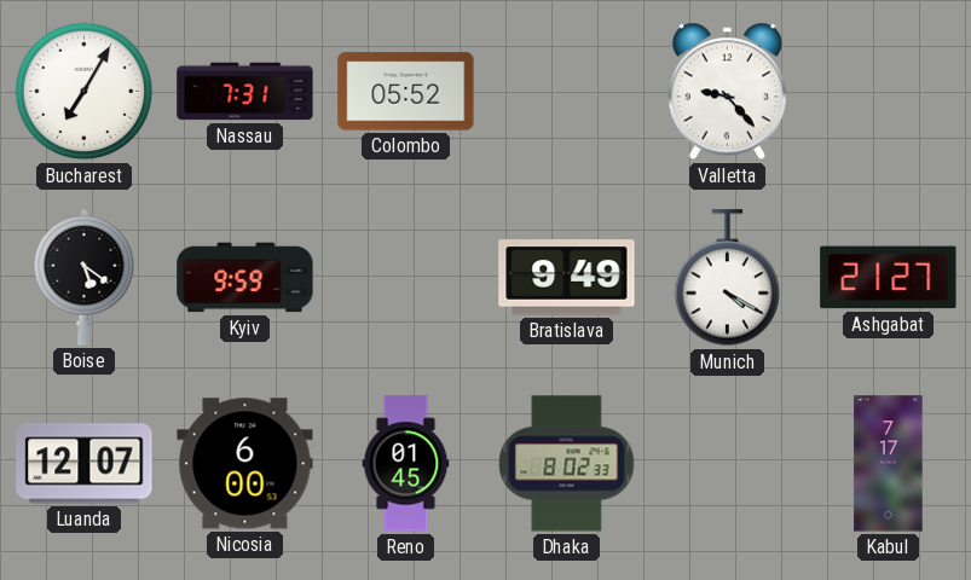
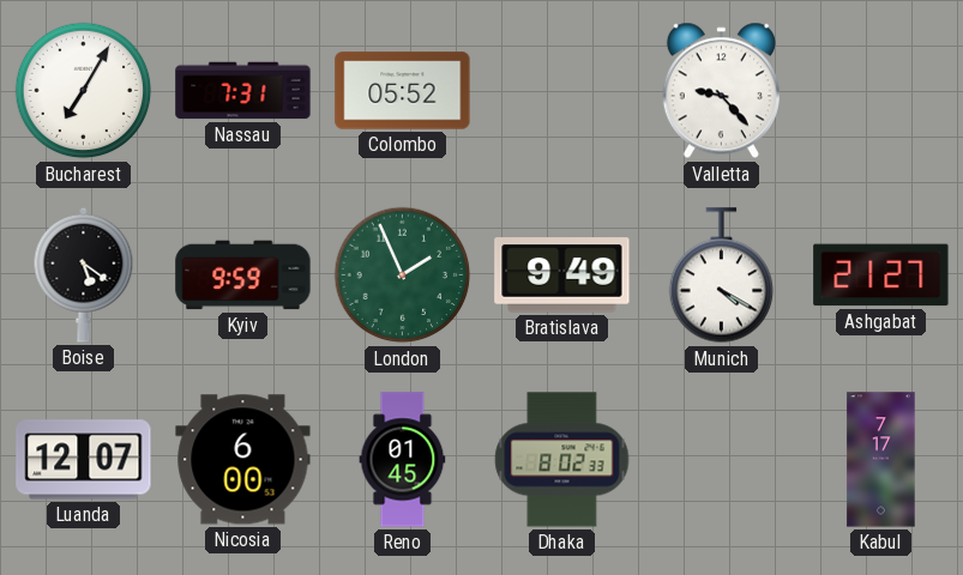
London: none -> 1:56 (403, 276)
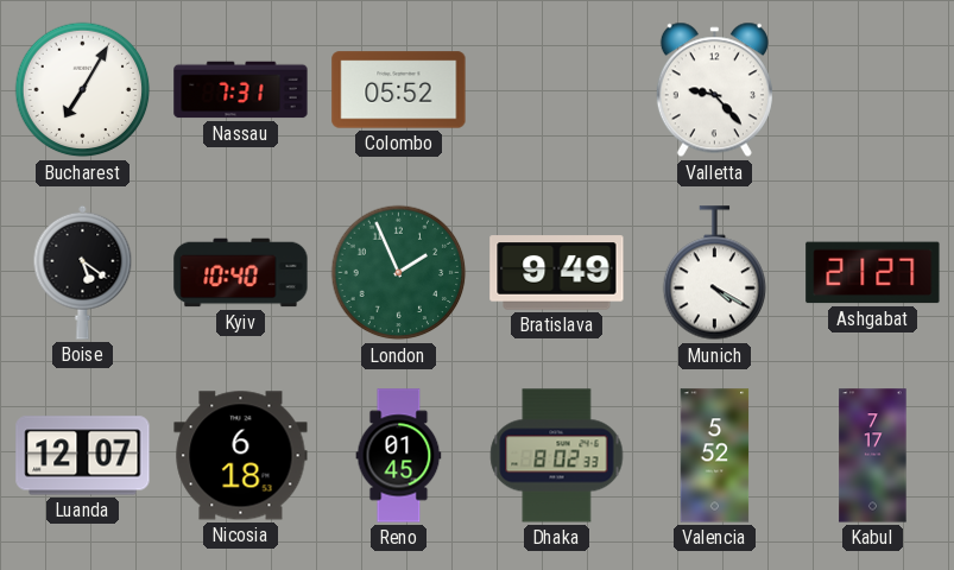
Kyiv: 9:59 -> 10:40 (241, 273)
Nicosia: 6:00 -> 6:18 (241, 456)
Valencia: none -> 5:52 (715, 456)
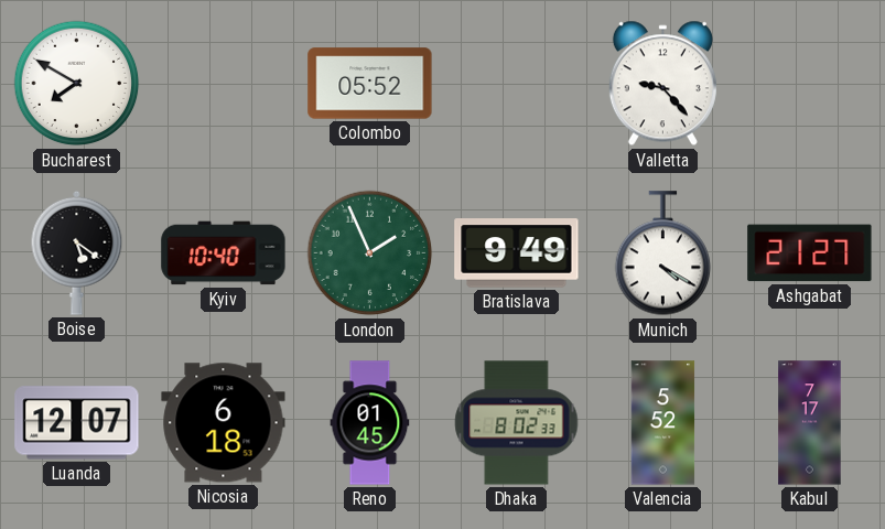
Bucharest: 7:05 -> 7:50 (77, 84)
Nassau: 7:31 -> none (241, 90)
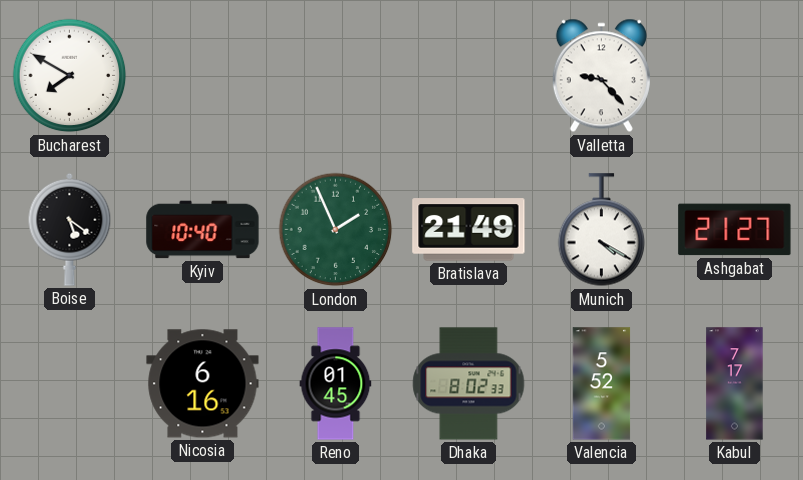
Colombo: 05:52 -> none (370, 84)
Bratislava: 9:49 -> 21:49 (469, 230)
Luanda: 12:07 -> none (77, 423)
Nicosia: 6:18 -> 6:16 (203, 384)
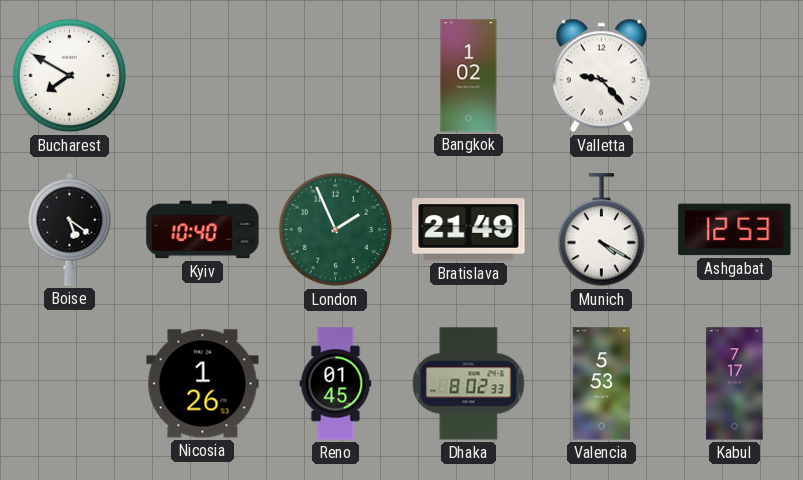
Bangkok: none -> 1:02 (469, 76)
Ashgabat: 21:27 -> 12:53 (735, 230)
Nicosia: 6:16 -> 1:26 (203, 384)
Valencia: 5:52 -> 5:53 (602, 384)
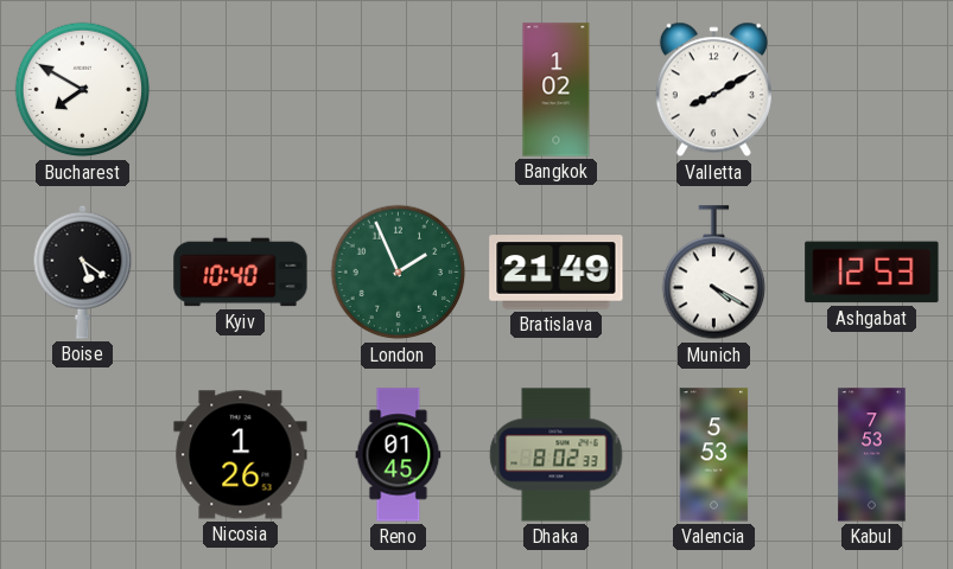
Valletta: 9:23 -> 8:10 (713, 90)
Kabul: 7:17 -> 7:53 (872, 455)
